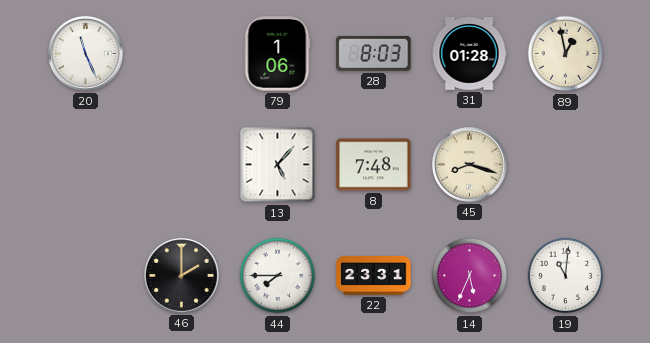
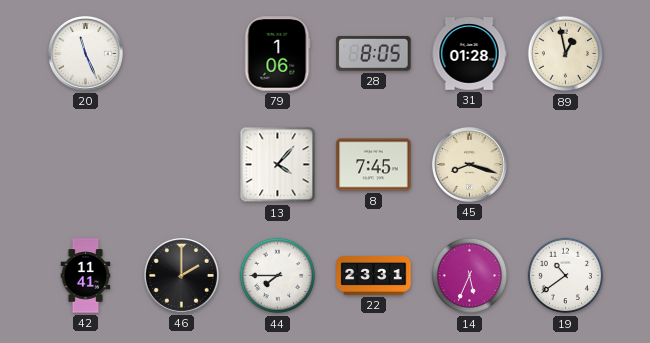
28: 8:03 -> 8:05 (374, 53)
13: 5:07 -> 4:07 (278, 165)
8: 7:48 -> 7:45 (374, 165)
42: none -> 11:41 (86, 276)
19: 11:01 -> 10:39 (566, 276)
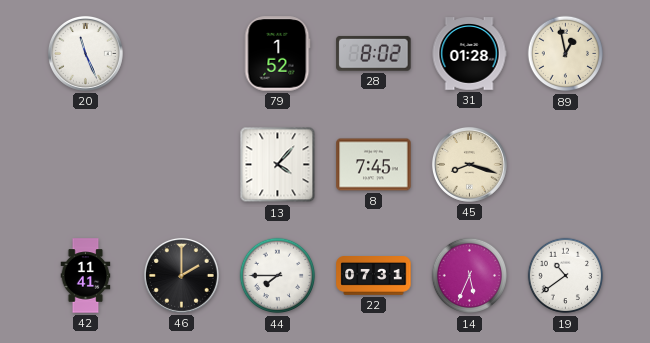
79: 1:06 -> 1:52 (277, 54)
28: 8:05 -> 8:02 (374, 53)
22: 23:31 -> 07:31 (374, 276)
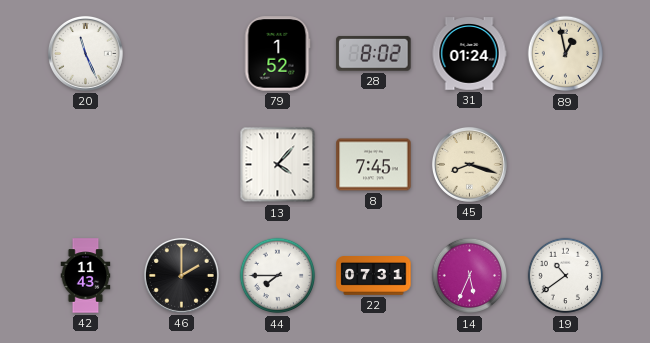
31: 01:28 -> 01:24 (469, 54)
42: 11:41 -> 11:43 (86, 276)
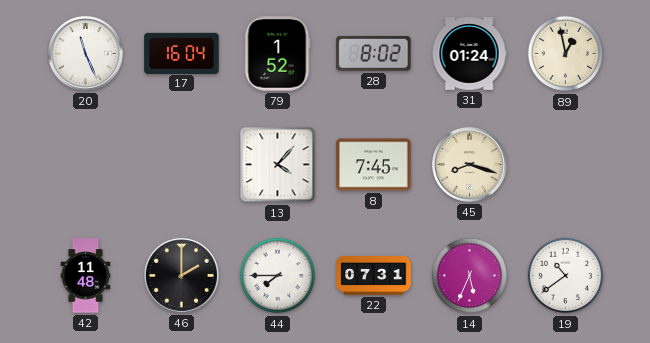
17: none -> 16:04 (182, 53)
42: 11:43 -> 11:48 (86, 276)
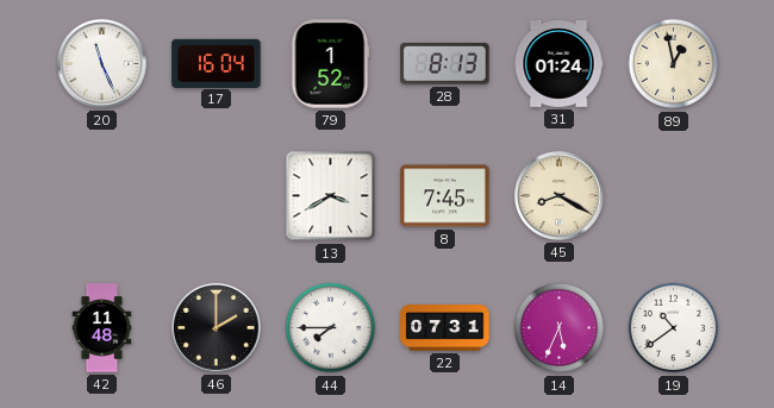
28: 8:02 -> 8:13 (445, 63)
13: 4:07 -> 3:40 (331, 196)
45: 8:18 -> 8:20 (558, 195)
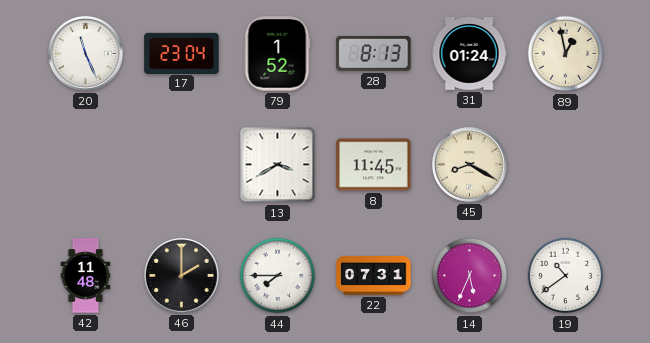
17: 16:04 -> 23:04 (182, 53)
8: 7:45 -> 11:45 (374, 165)
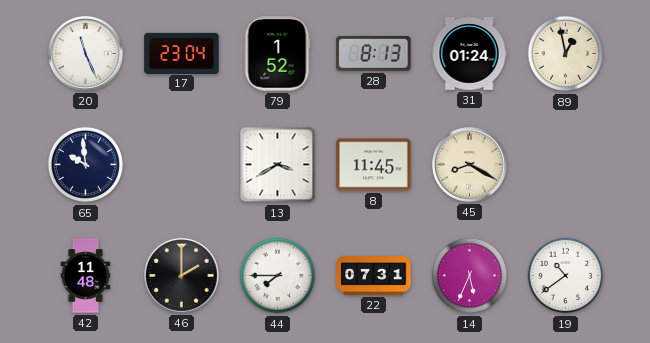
65: none -> 9:59 (86, 165)
